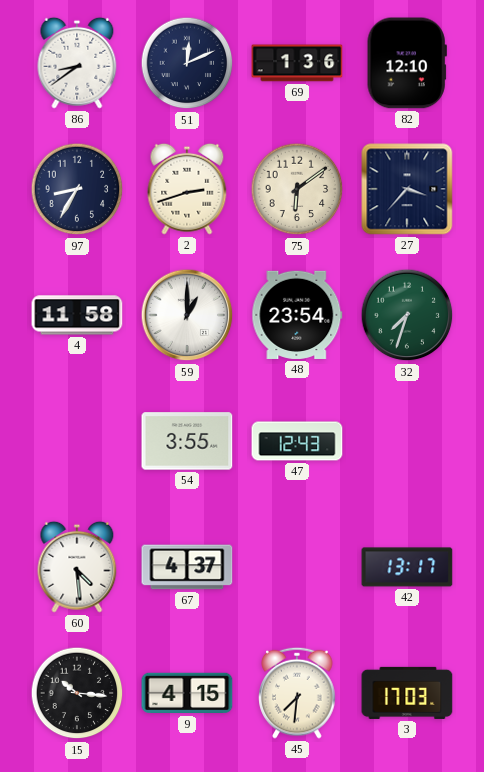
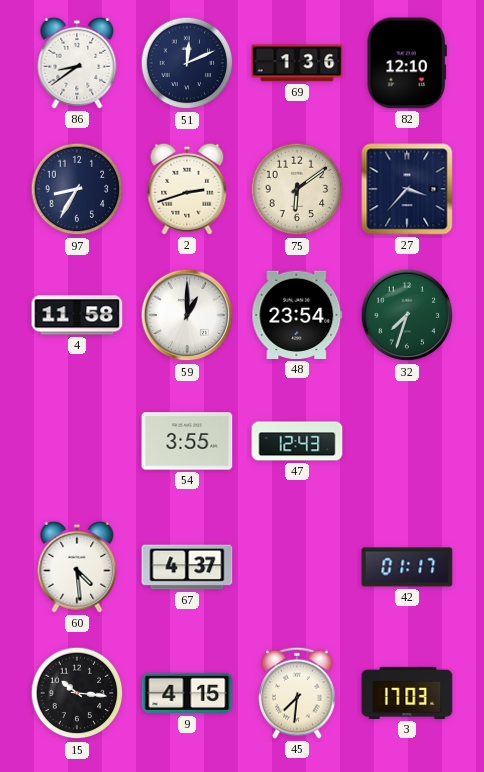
42: 13:17 -> 01:17 (407, 567)
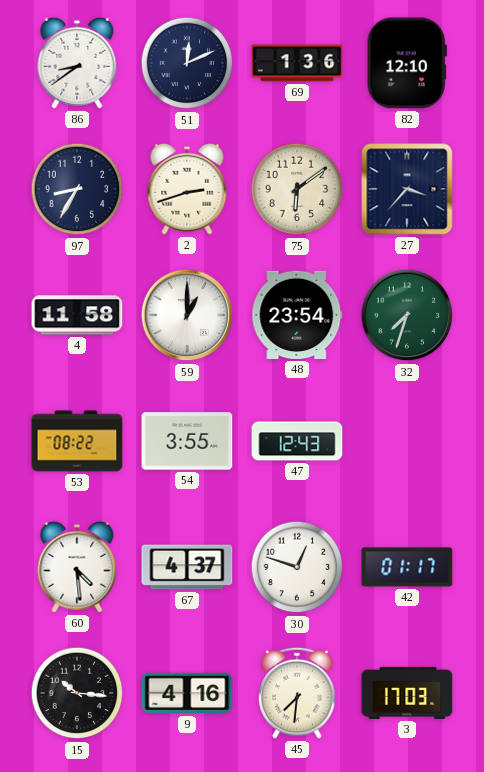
53: none -> 08:22 (77, 441)
30: none -> 12:48 (297, 567)
9: 4:15 -> 4:16 (187, 693)
